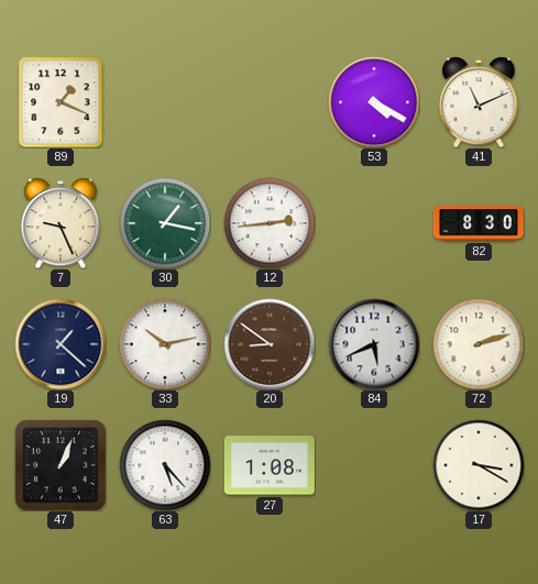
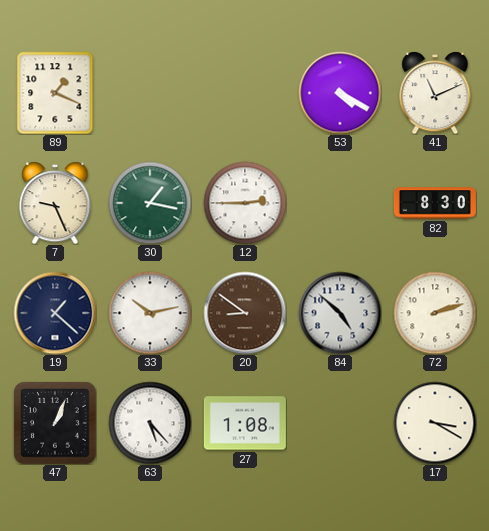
12: 2:44 -> 2:45 (245, 203)
84: 5:41 -> 4:52 (340, 313)
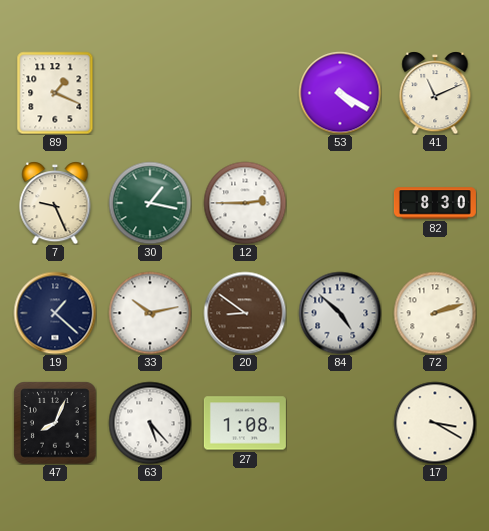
47: 1:04 -> 8:04 (55, 423)
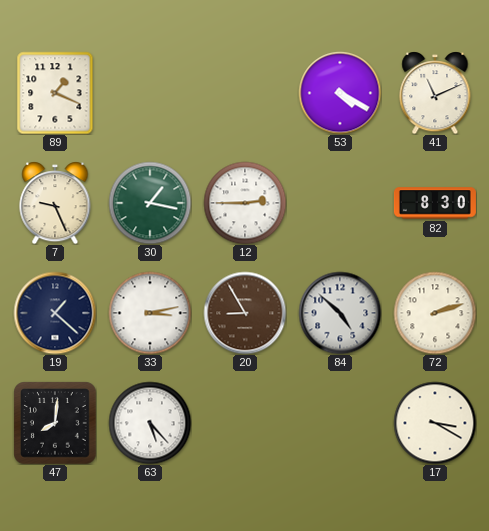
33: 10:13 -> 3:13 (150, 313)
20: 8:51 -> 8:55 (245, 313)
47: 8:04 -> 8:01 (55, 423)
27: 1:08 -> none (245, 423)
